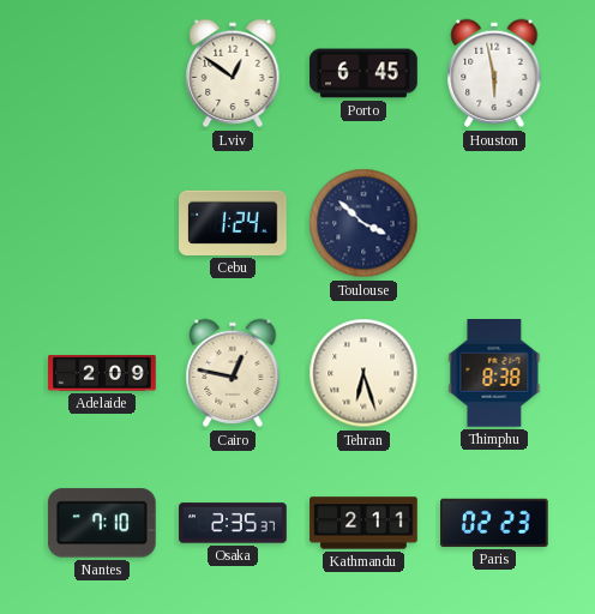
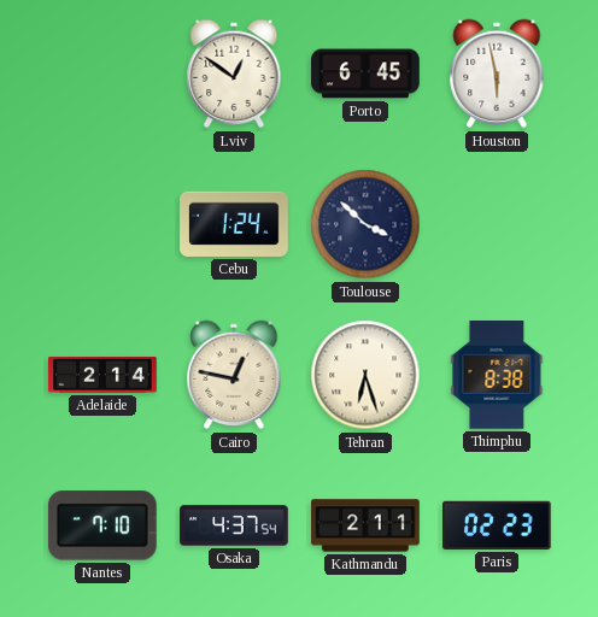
Adelaide: 2:09 -> 2:14 (102, 375)
Osaka: 2:35 -> 4:37 (234, 525)
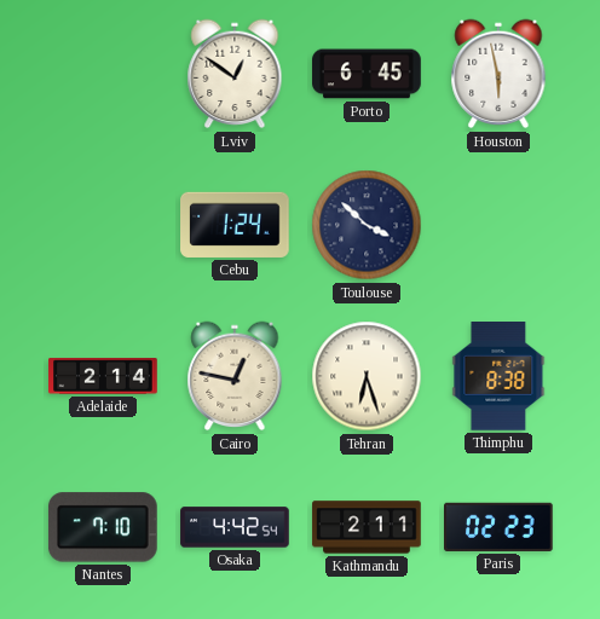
Osaka: 4:37 -> 4:42 (235, 527)
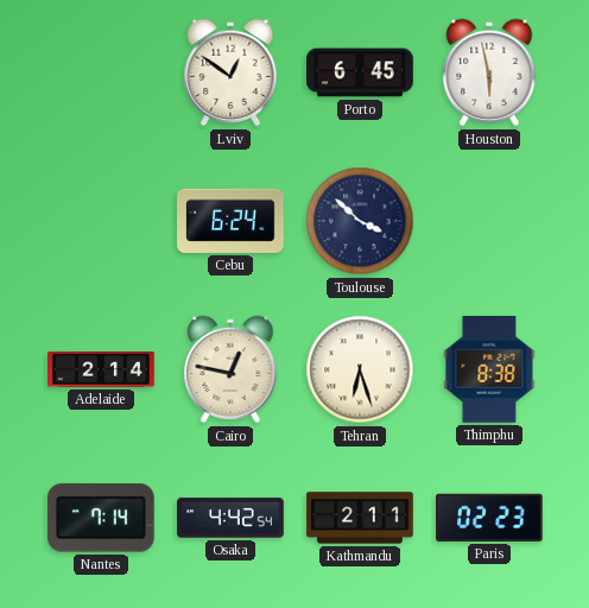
Cebu: 1:24 -> 6:24 (230, 221)
Nantes: 7:10 -> 7:14 (101, 518)
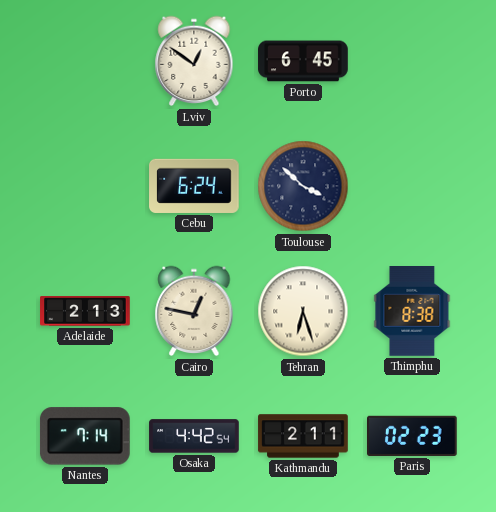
Houston: 5:58 -> none (489, 72)
Adelaide: 2:14 -> 2:13 (85, 311)
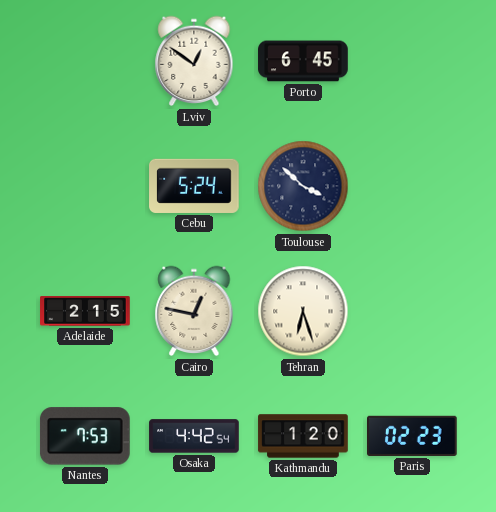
Cebu: 6:24 -> 5:24 (194, 186)
Adelaide: 2:13 -> 2:15 (85, 311)
Thimphu: 8:38 -> none (412, 311)
Nantes: 7:14 -> 7:53 (85, 436)
Kathmandu: 2:11 -> 1:20 (303, 436)
